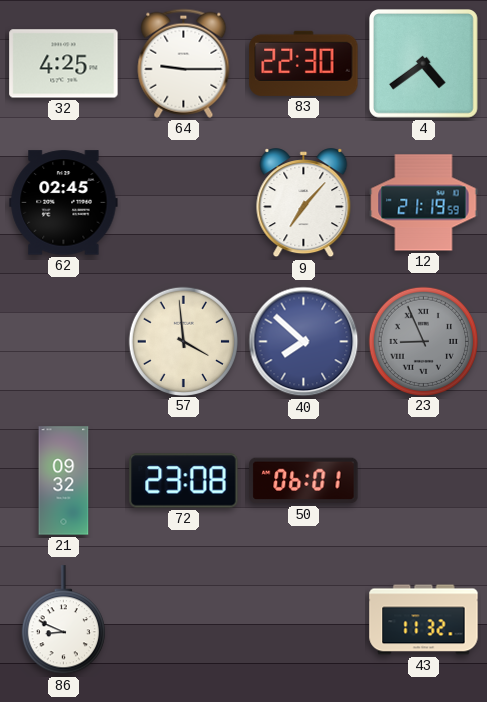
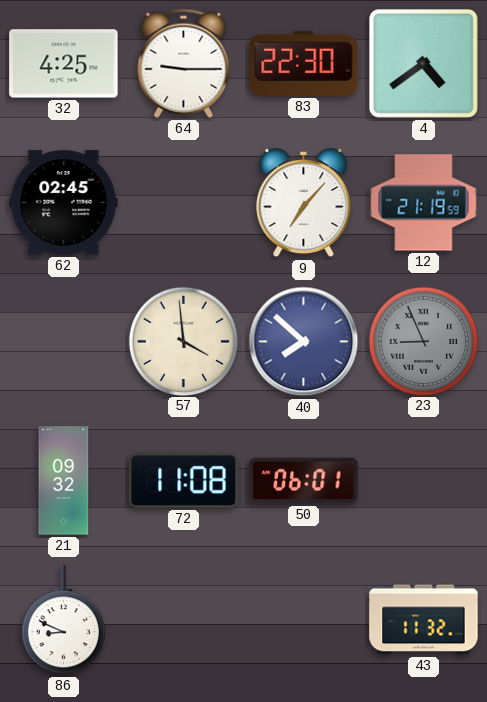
72: 23:08 -> 11:08 (184, 481)
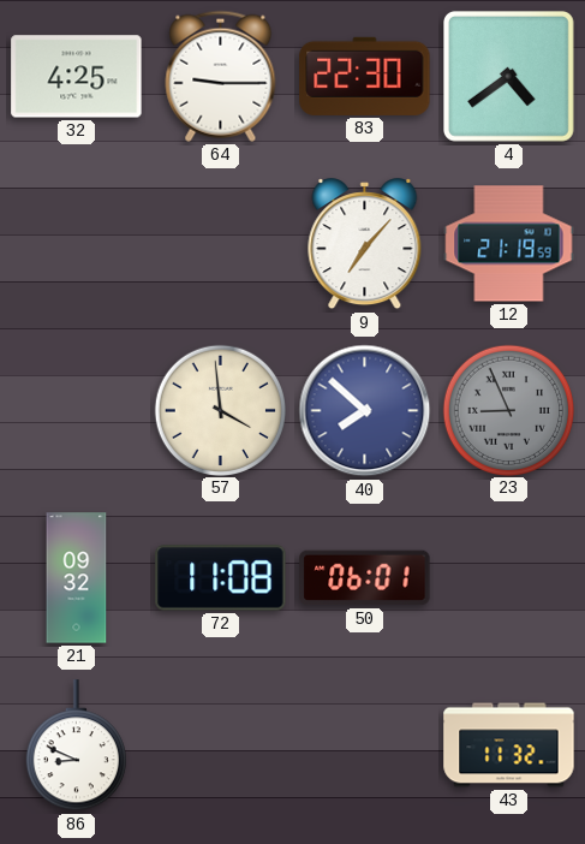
62: 02:45 -> none (64, 203)
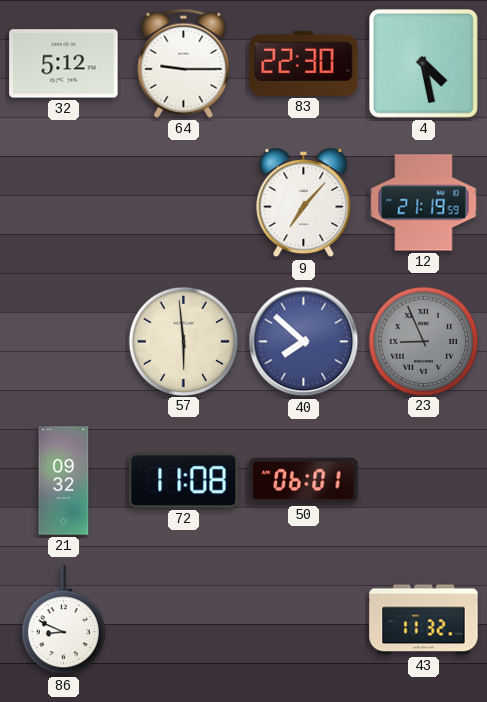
32: 4:25 -> 5:12 (64, 64)
4: 4:39 -> 4:28 (424, 64)
57: 3:59 -> 5:59 (183, 341)
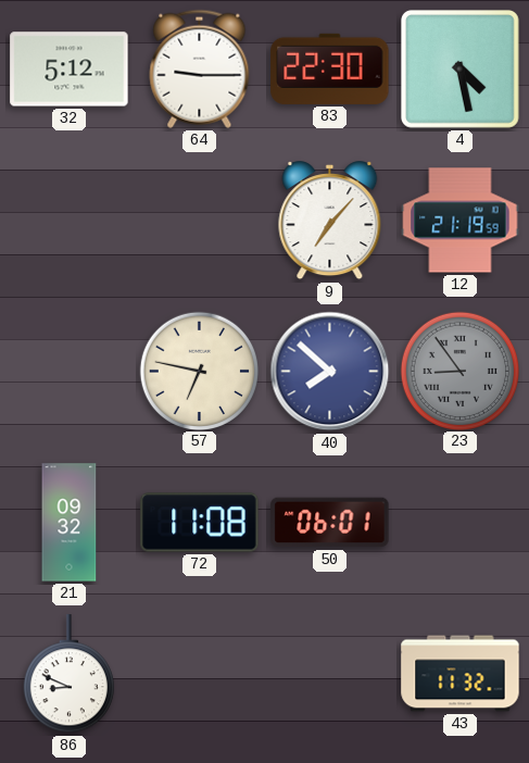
57: 5:59 -> 6:47 (199, 371)
23: 8:56 -> 8:54 (459, 371)
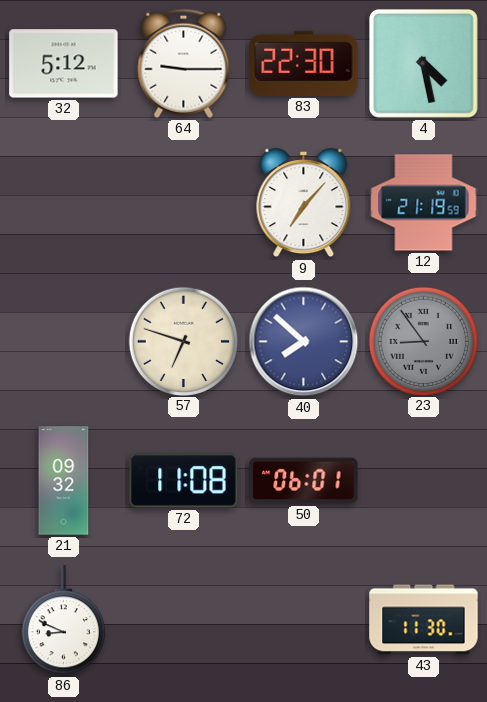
57: 6:47 -> 6:48 (183, 341)
43: 11:32 -> 11:30 (424, 620)
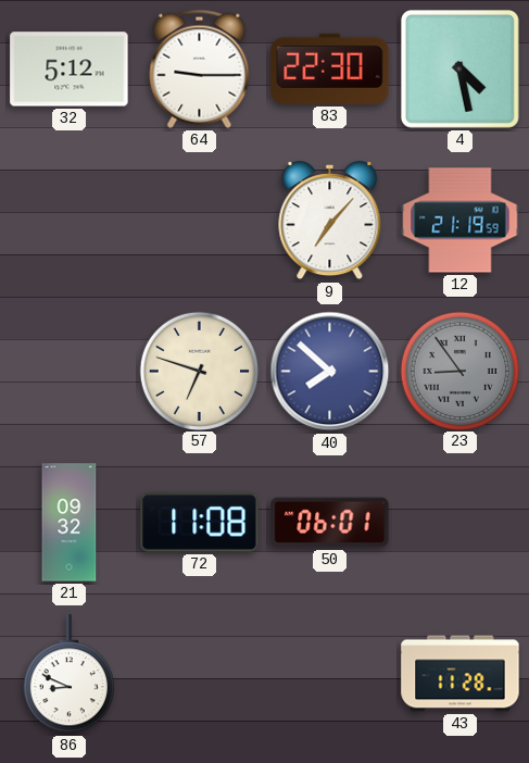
43: 11:30 -> 11:28 (461, 674)
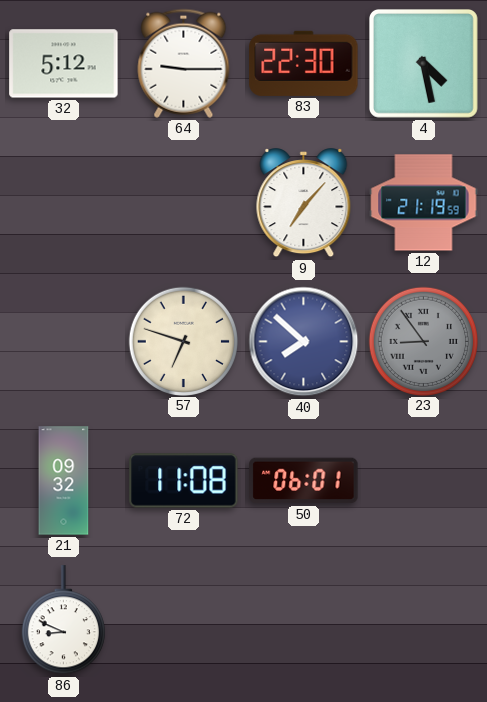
43: 11:28 -> none (461, 674)
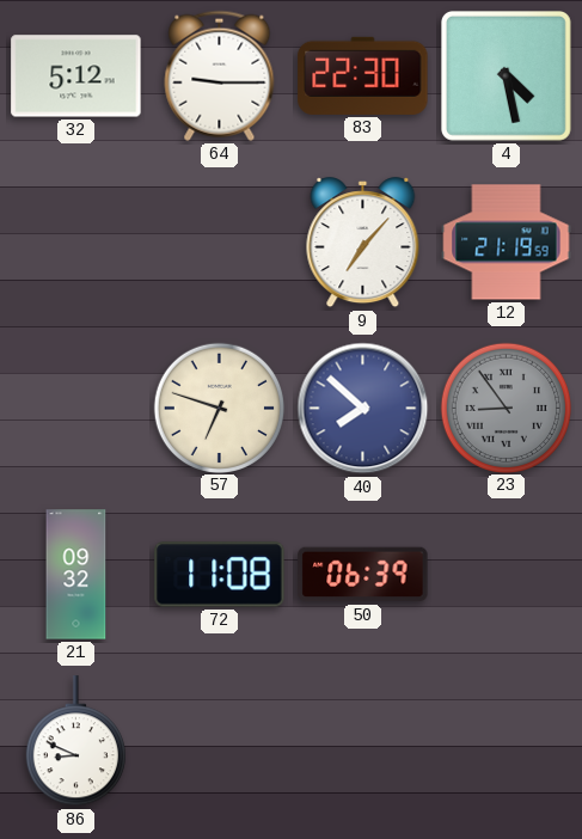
50: 06:01 -> 06:39 (363, 575)
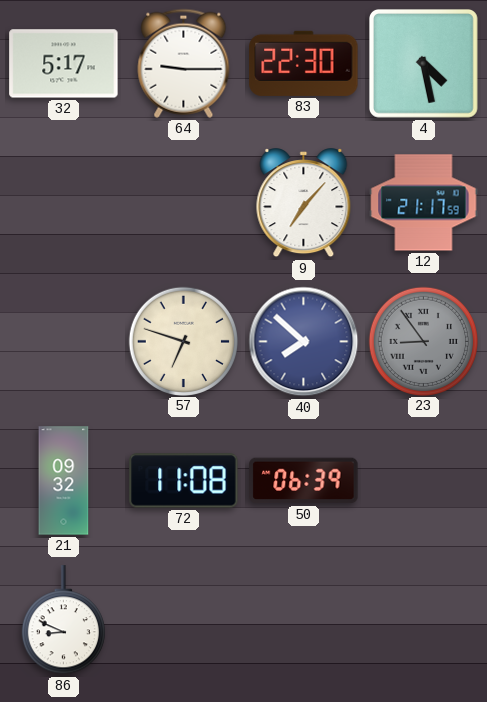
32: 5:12 -> 5:17 (64, 64)
12: 21:19 -> 21:17 (424, 203)
